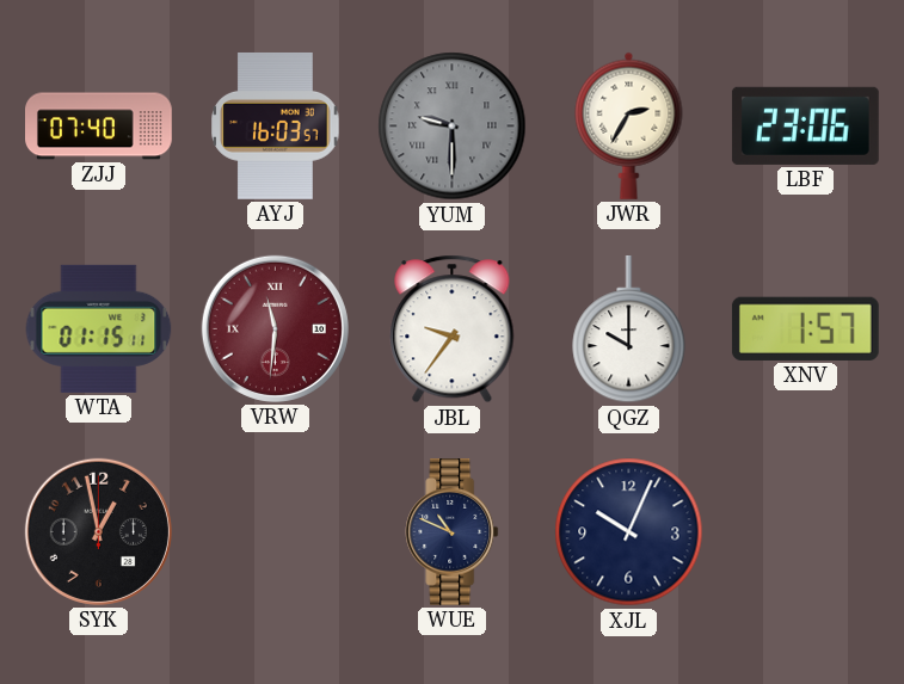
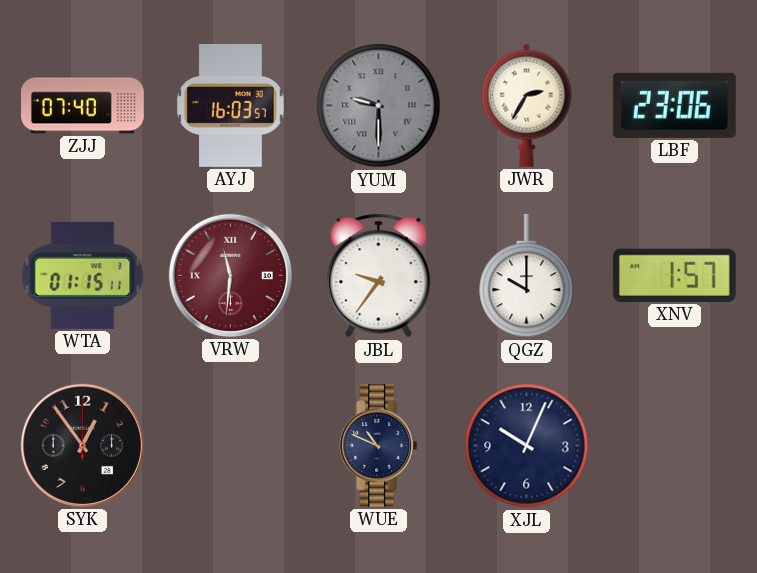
SYK: 12:58 -> 12:54 (82, 445)
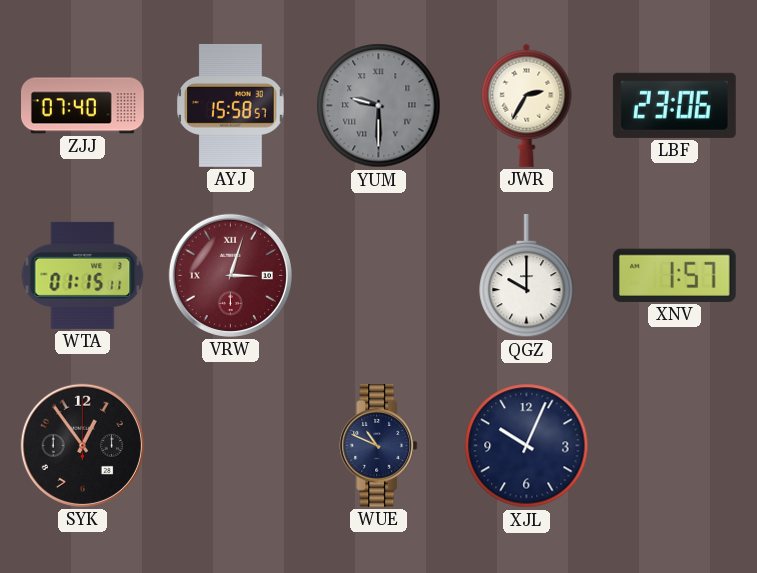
AYJ: 16:03 -> 15:58 (231, 105)
VRW: 11:31 -> 3:03 (230, 275)
JBL: 9:36 -> none (379, 276)
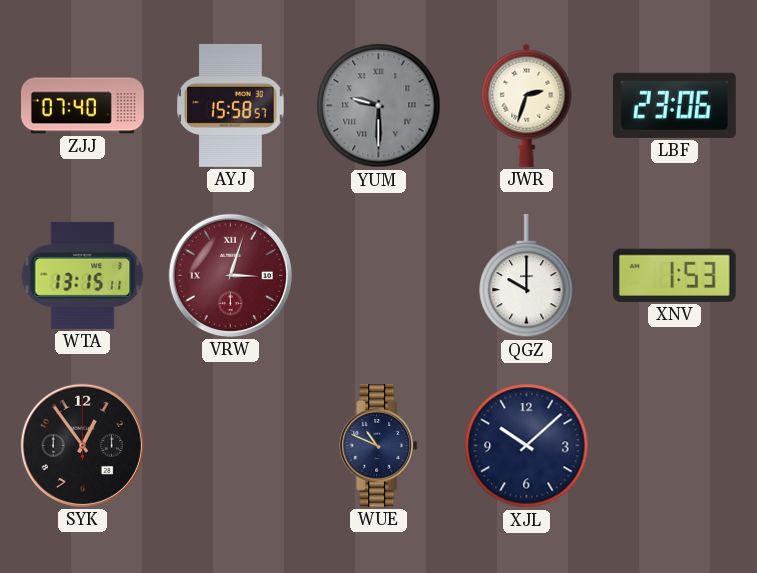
JWR: 2:35 -> 2:33 (527, 105)
WTA: 01:15 -> 13:15 (83, 275)
XNV: 1:57 -> 1:53 (674, 275)
XJL: 10:04 -> 10:08 (527, 446)
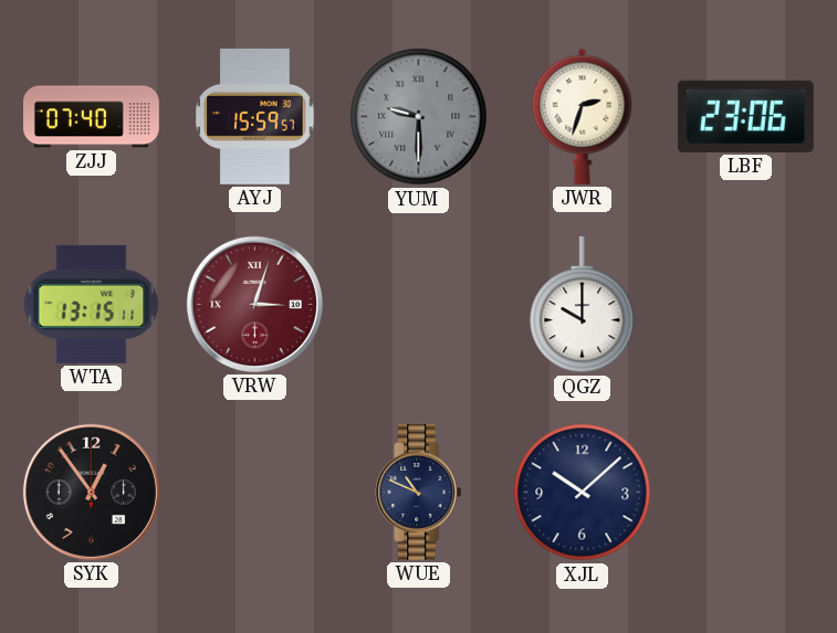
AYJ: 15:58 -> 15:59 (255, 116)
XNV: 1:53 -> none (674, 275)
